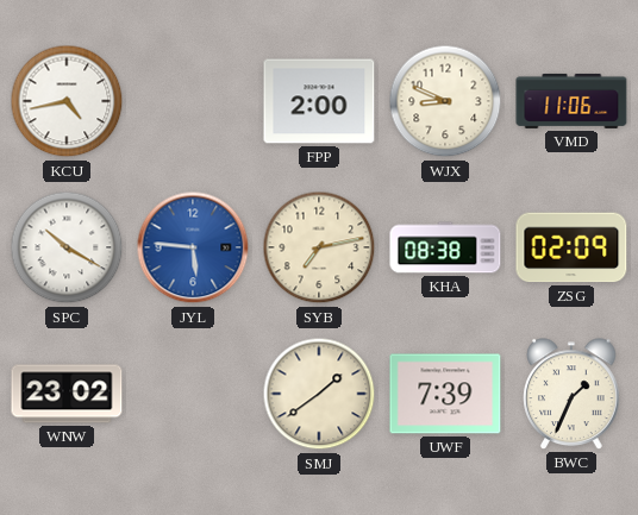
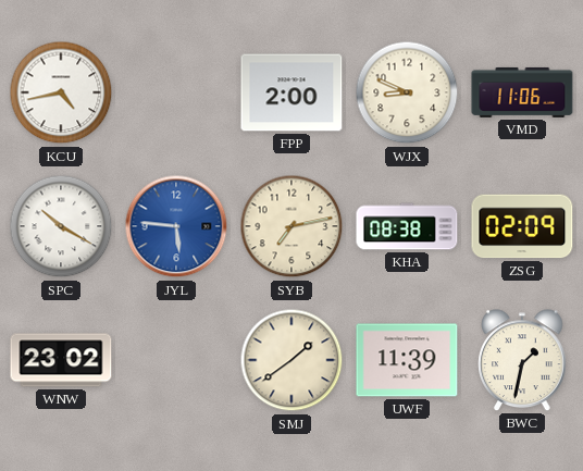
UWF: 7:39 -> 11:39 (407, 360)
BWC: 1:34 -> 1:32 (522, 360)
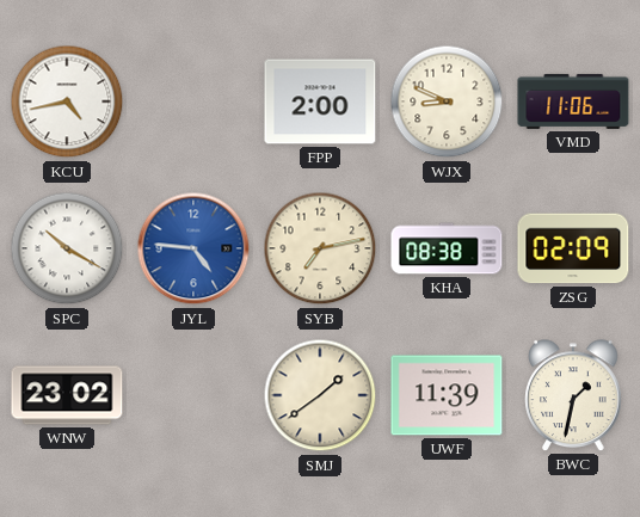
JYL: 5:46 -> 4:46 (193, 248)
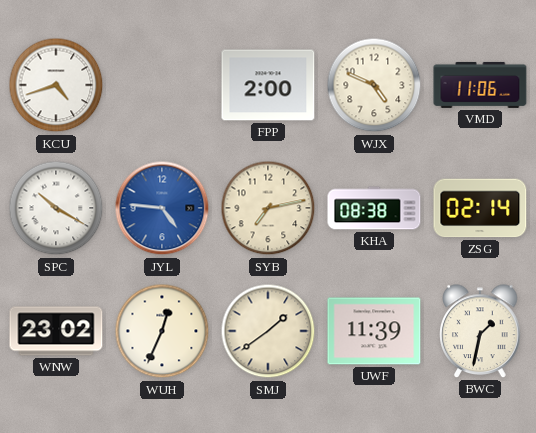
KCU: 4:43 -> 4:42 (56, 85)
WJX: 8:49 -> 4:49 (374, 85)
ZSG: 02:09 -> 02:14 (480, 208)
WUH: none -> 12:34 (162, 331)
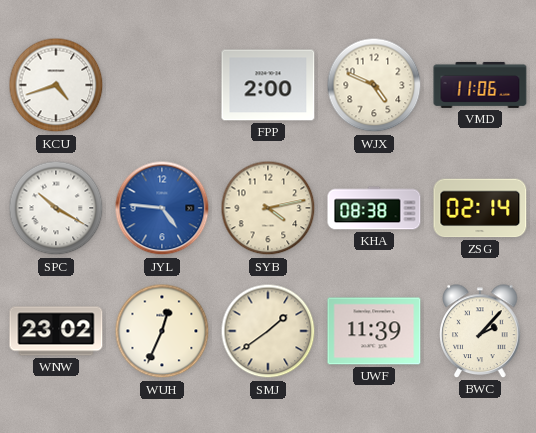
SYB: 7:13 -> 4:13 (268, 208)
BWC: 1:32 -> 2:07 (480, 331)
